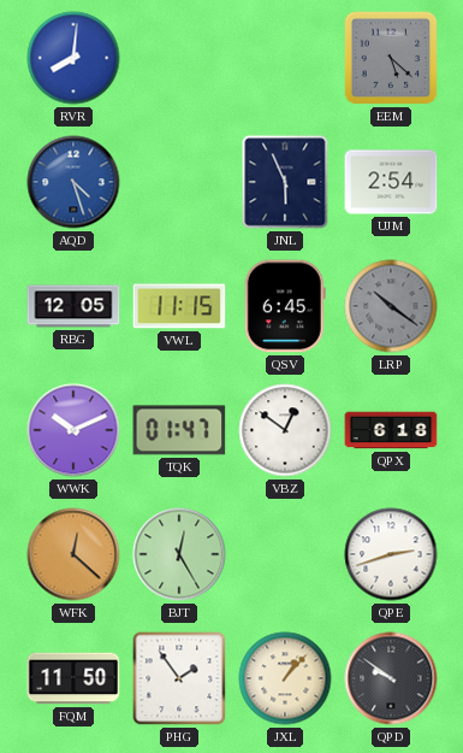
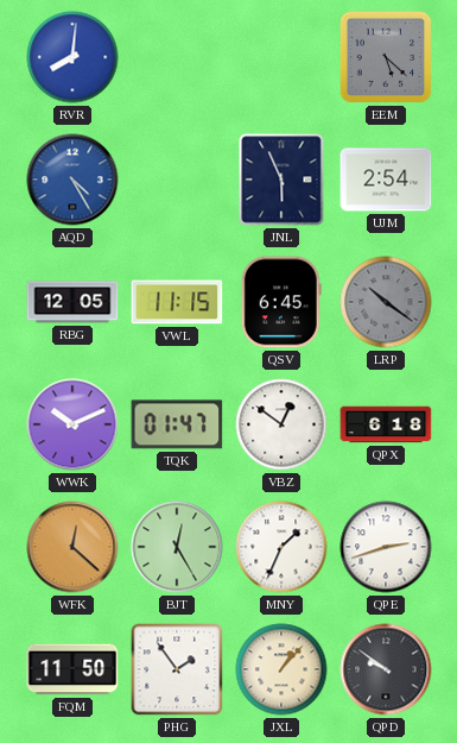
AQD: 4:27 -> 4:25 (72, 180)
MNY: none -> 1:34 (281, 547)
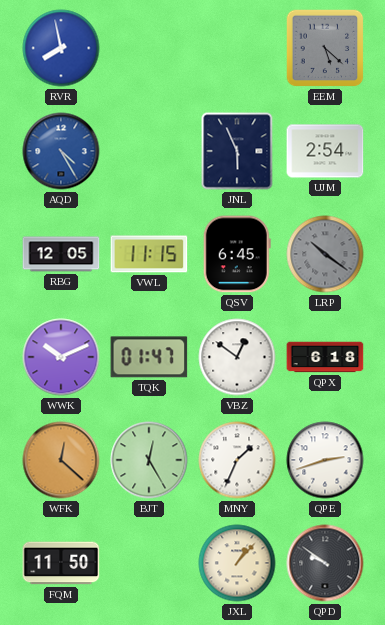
RVR: 8:01 -> 7:58 (61, 48)
PHG: 1:54 -> none (177, 669)
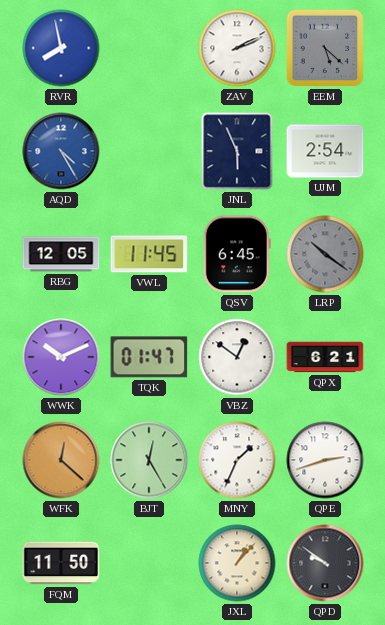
ZAV: none -> 2:11 (237, 48)
VWL: 11:15 -> 11:45 (149, 254)
QPX: 6:18 -> 6:21 (325, 357)
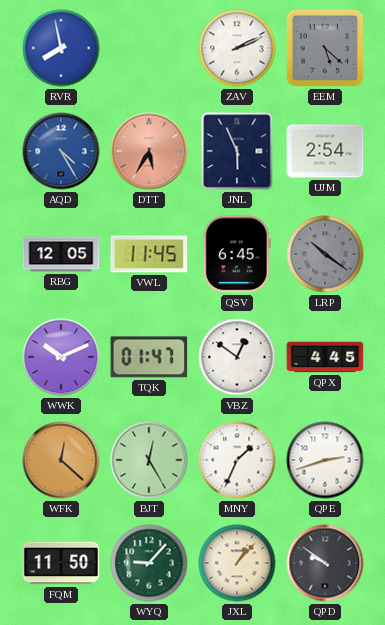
DTT: none -> 5:35 (149, 151)
QPX: 6:21 -> 4:45 (325, 357)
WYQ: none -> 9:07 (149, 563)
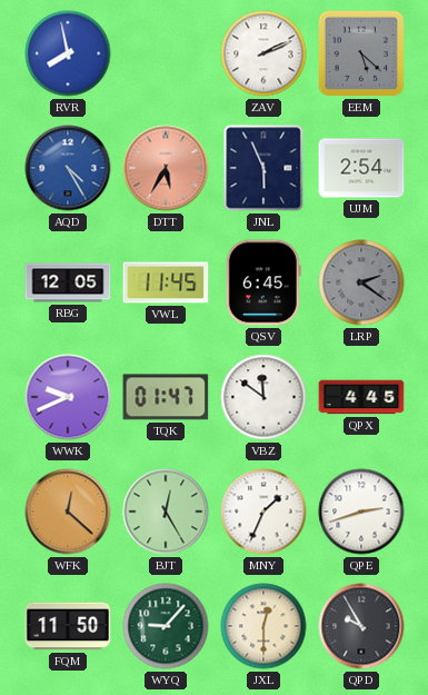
LRP: 10:21 -> 2:21 (361, 282)
WWK: 10:11 -> 9:41 (68, 397)
VBZ: 12:51 -> 11:51 (263, 397)
JXL: 1:07 -> 12:30 (263, 626)
QPD: 9:51 -> 9:55 (361, 626)
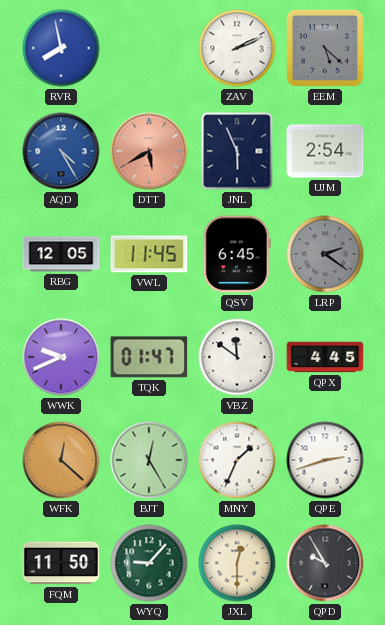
DTT: 5:35 -> 5:40 (149, 151)
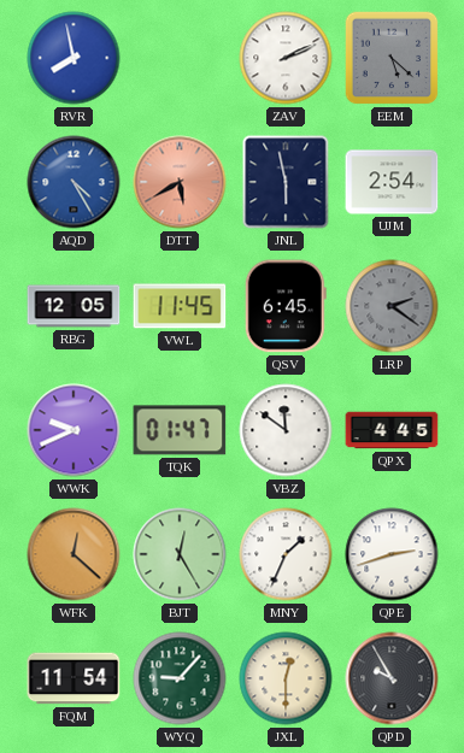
JNL: 5:56 -> 5:58 (286, 182)
FQM: 11:50 -> 11:54 (74, 678)
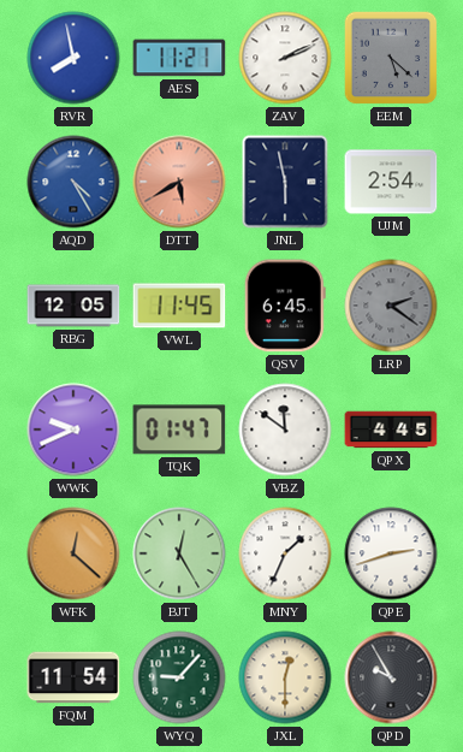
AES: none -> 11:21 (179, 58)
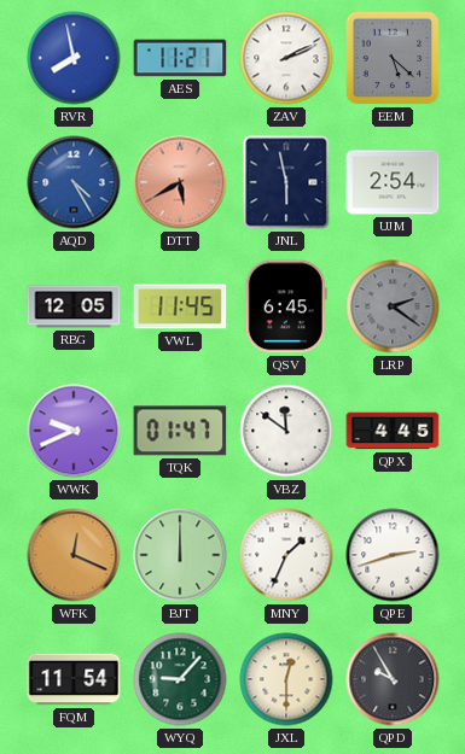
WFK: 12:22 -> 12:19 (74, 555)
BJT: 12:25 -> 12:00 (180, 555)
